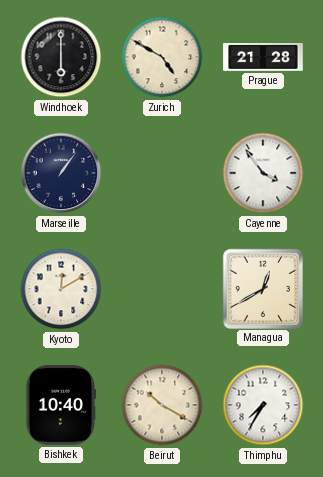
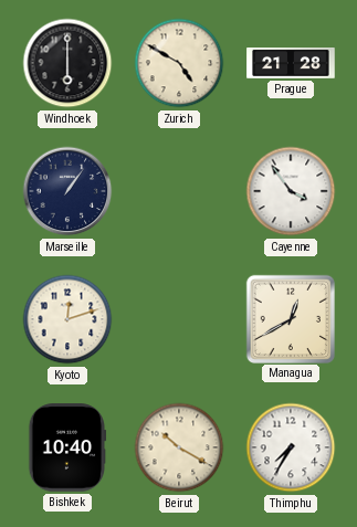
Kyoto: 12:10 -> 12:12 (67, 319)
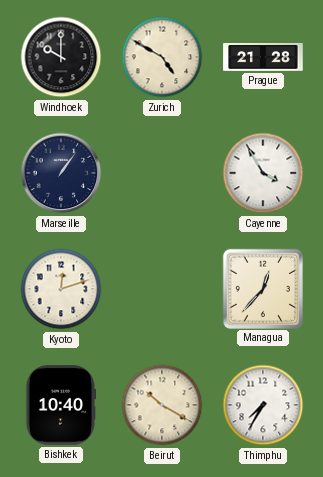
Windhoek: 6:00 -> 10:00 (61, 57)
Cayenne: 3:54 -> 3:55 (263, 173)
Managua: 12:40 -> 12:37 (262, 288)
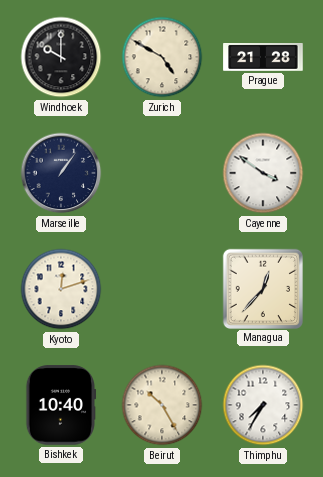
Cayenne: 3:55 -> 3:51 (263, 173)
Beirut: 10:20 -> 10:25 (162, 405)
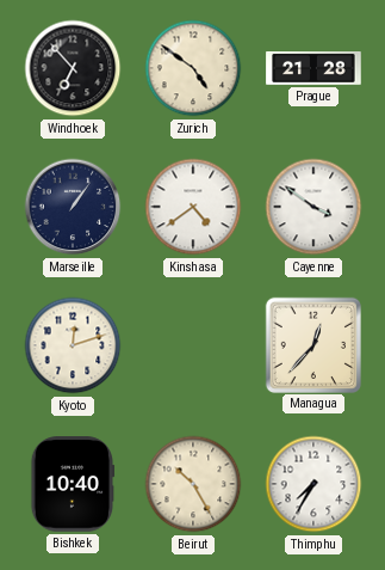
Windhoek: 10:00 -> 6:53 (73, 68)
Zurich: 4:50 -> 4:51 (193, 68)
Kinshasa: none -> 4:39 (193, 207)
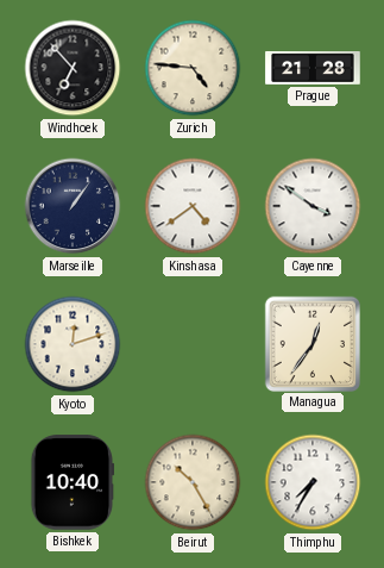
Zurich: 4:51 -> 4:46 (193, 68)
Managua: 12:37 -> 12:36 (311, 343)
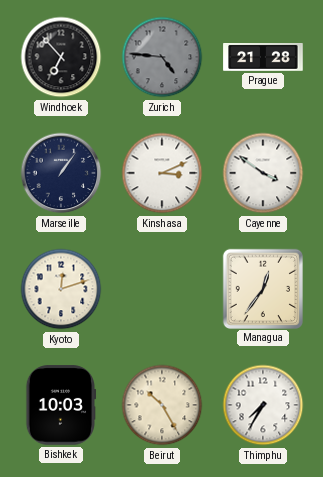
Zurich dial: cream -> grey (162, 57)
Kinshasa: 4:39 -> 3:11 (162, 173)
Bishkek: 10:40 -> 10:03 (61, 405)
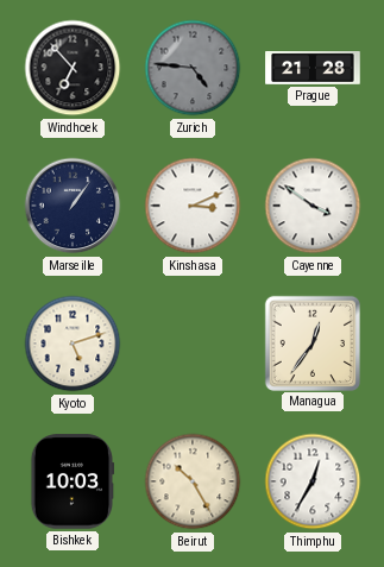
Kyoto: 12:12 -> 5:12 (73, 344)
Thimphu: 7:35 -> 12:35 (313, 481)
